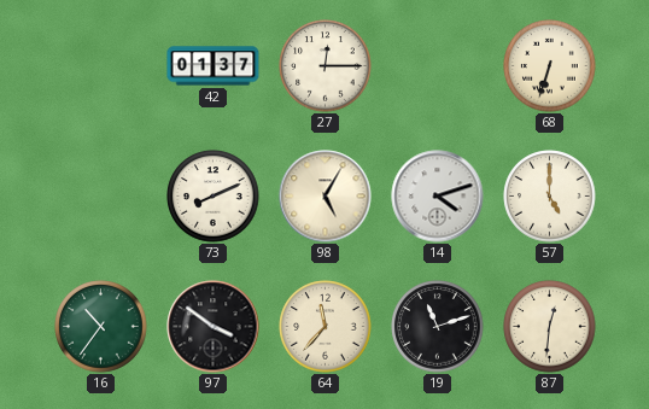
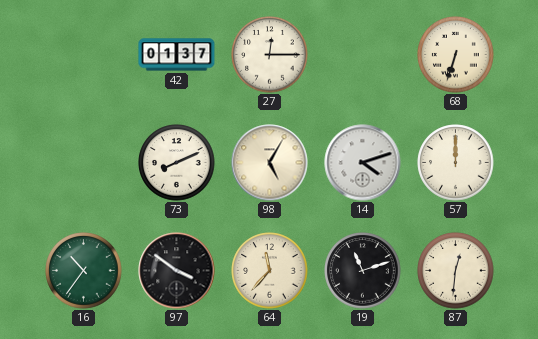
57: 5:00 -> 12:00 (456, 163)
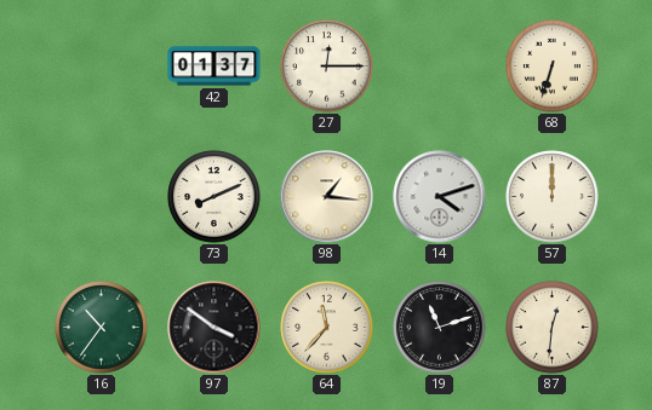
98: 5:05 -> 1:16 (327, 197)
